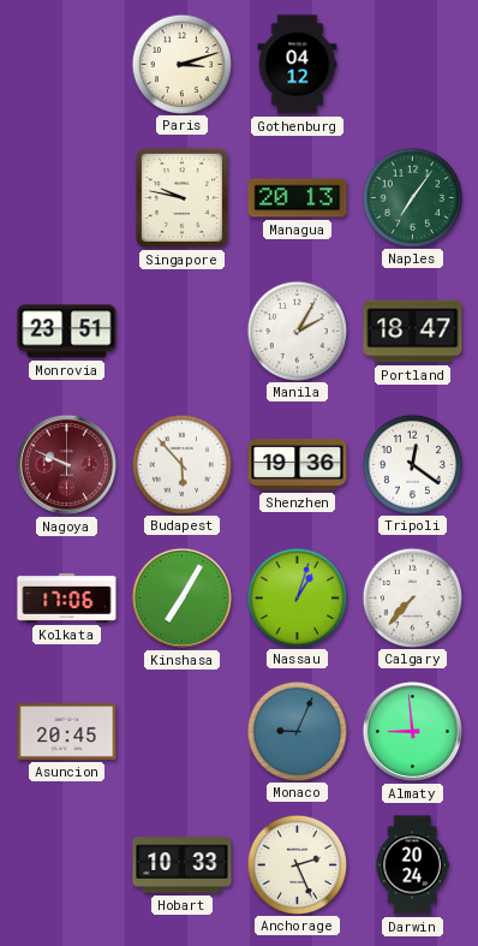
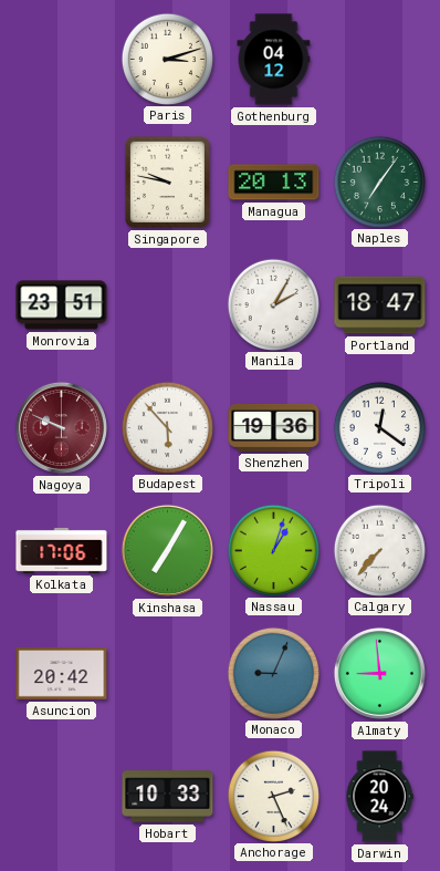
Asuncion: 20:45 -> 20:42 (62, 673)
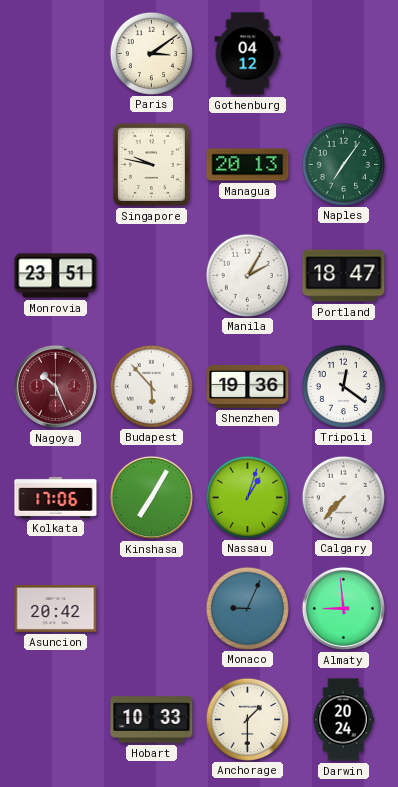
Paris: 3:12 -> 3:09 (151, 53)
Nagoya: 9:49 -> 10:26 (55, 386)
Anchorage: 2:26 -> 1:30 (247, 719)
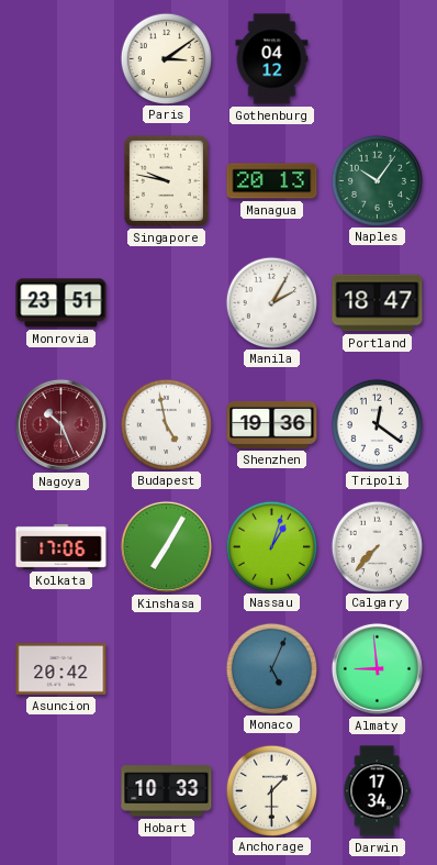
Naples: 7:06 -> 10:06 (377, 180)
Budapest: 5:53 -> 4:58 (166, 424)
Monaco: 9:04 -> 5:04 (271, 668)
Darwin: 20:24 -> 17:34 (377, 791)
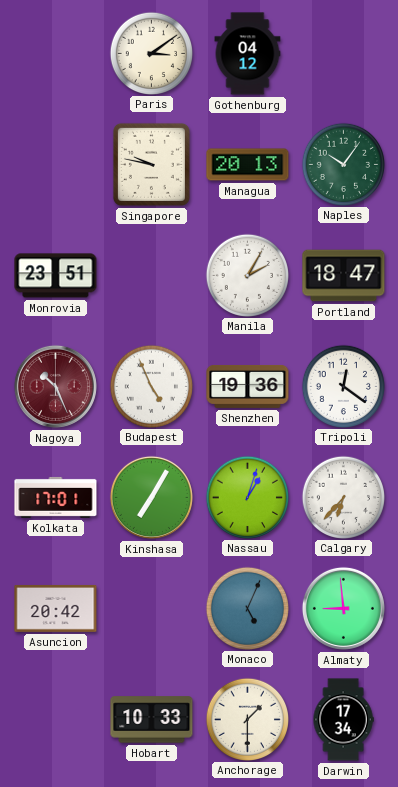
Budapest: 4:58 -> 4:56 (151, 386)
Kolkata: 17:06 -> 17:01 (56, 497)
Calgary: 7:37 -> 6:37 (343, 497)
